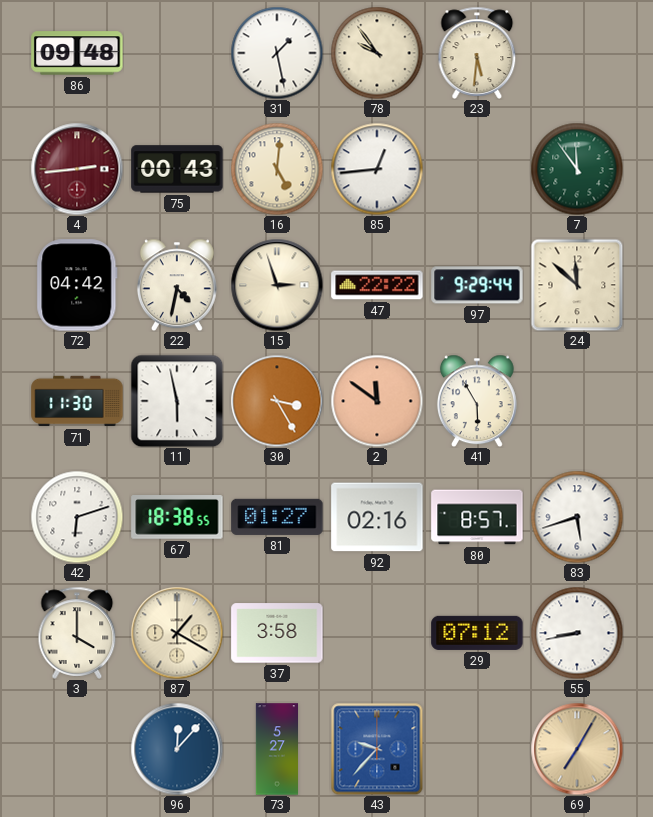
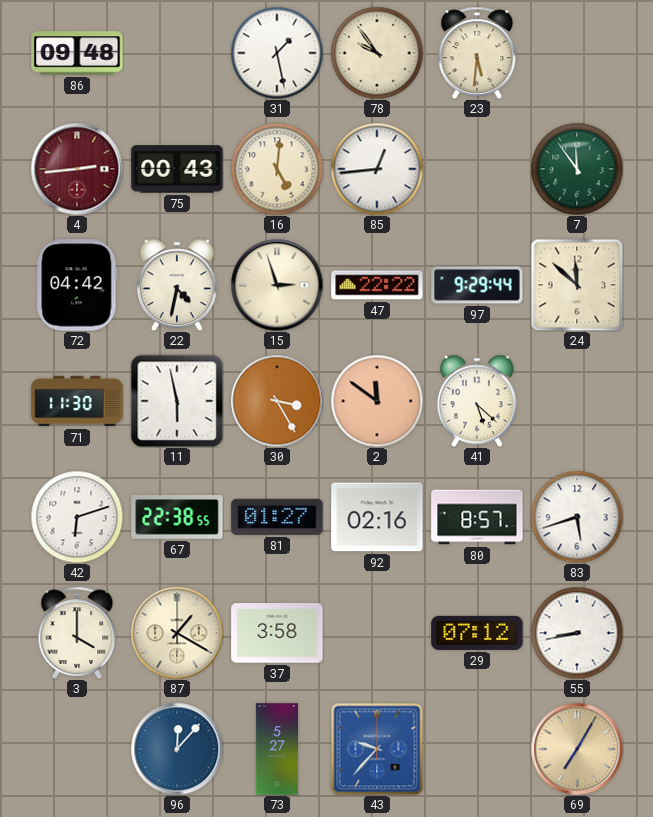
41: 5:55 -> 5:22 (477, 401)
67: 18:38 -> 22:38 (177, 518)
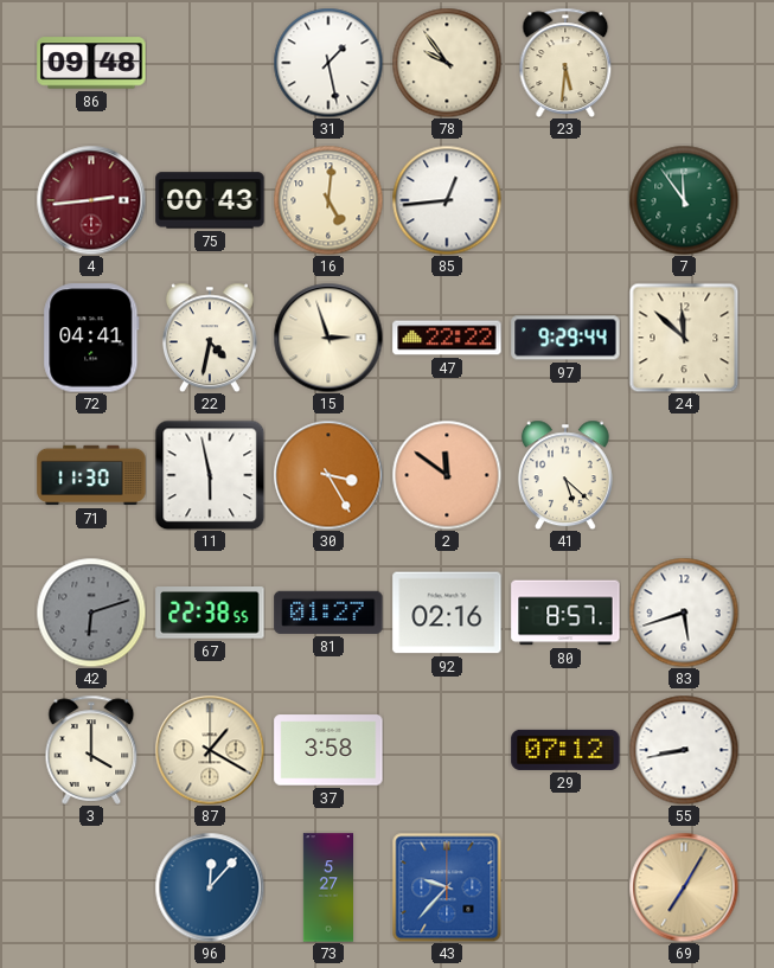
72: 04:42 -> 04:41 (91, 338)
42 dial: white -> grey (91, 613)
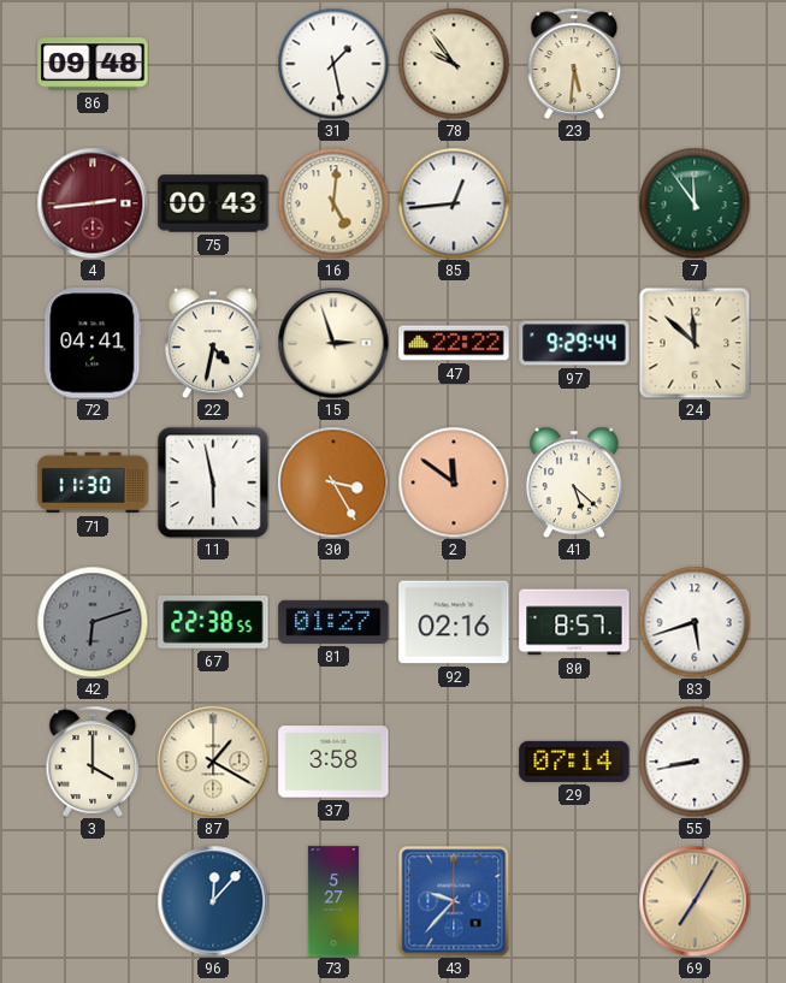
29: 07:12 -> 07:14 (574, 762)
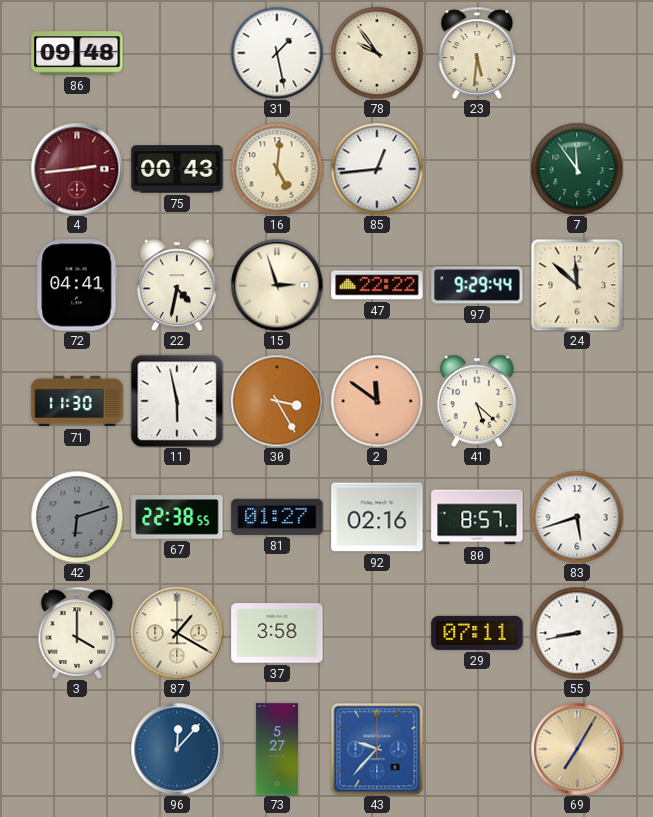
29: 07:14 -> 07:11 (477, 633)
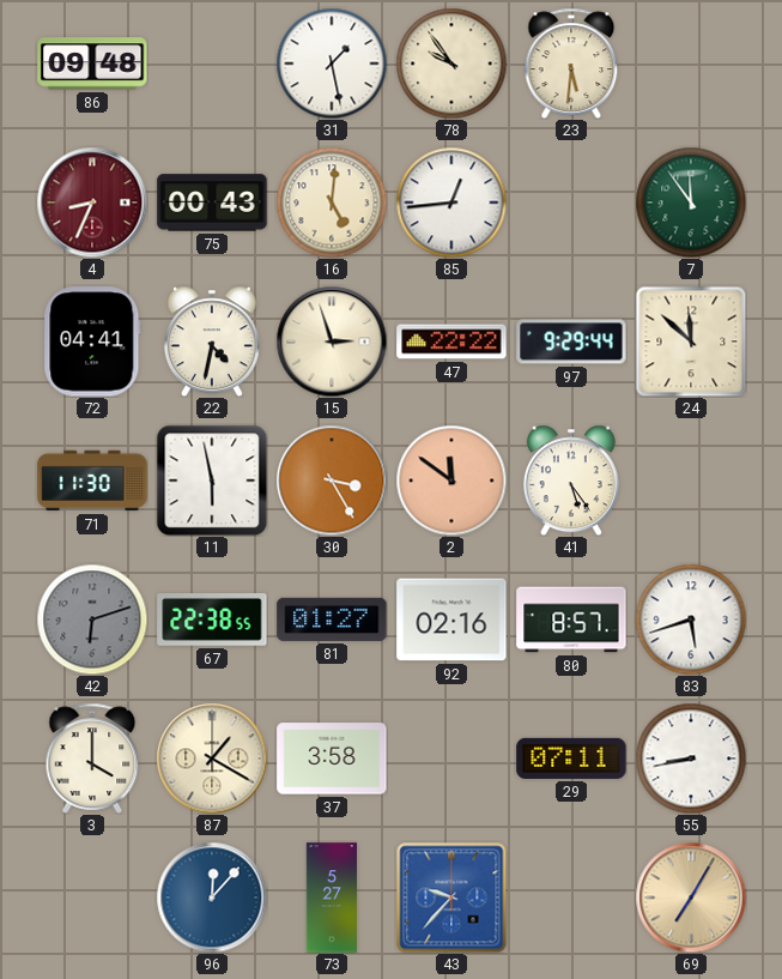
4: 2:44 -> 8:34 (92, 203)
41: 5:22 -> 5:24 (571, 481)
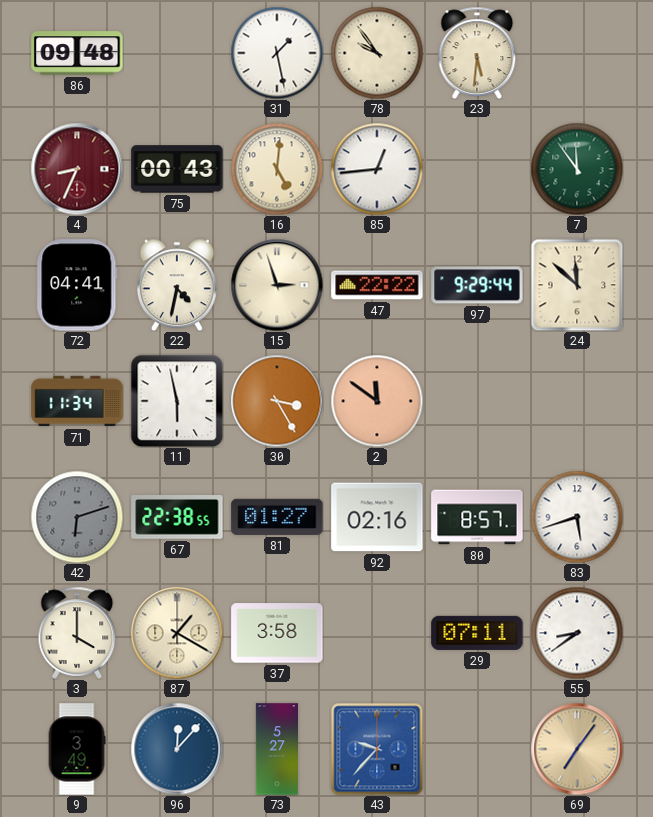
71: 11:30 -> 11:34 (77, 401)
41: 5:24 -> none (571, 481)
55: 8:43 -> 8:39 (577, 633)
9: none -> 3:49 (77, 749)
69: 7:05 -> 7:06 (577, 749)
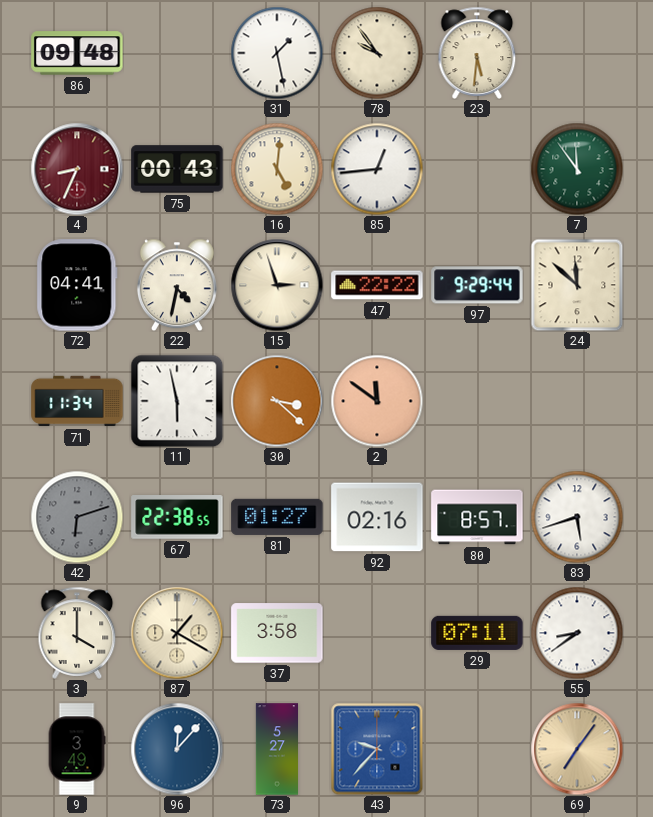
30: 3:25 -> 3:22 (277, 401)
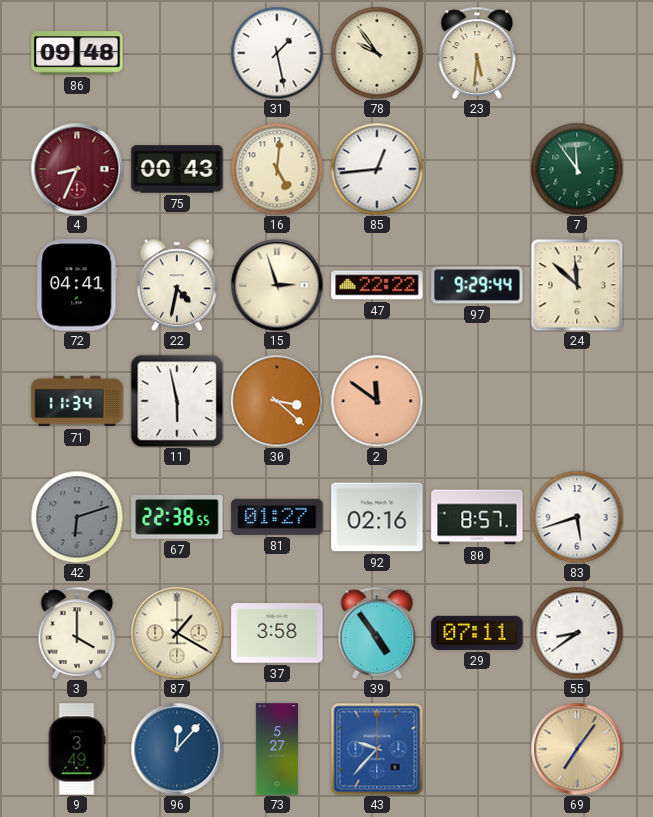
39: none -> 4:54 (377, 633)
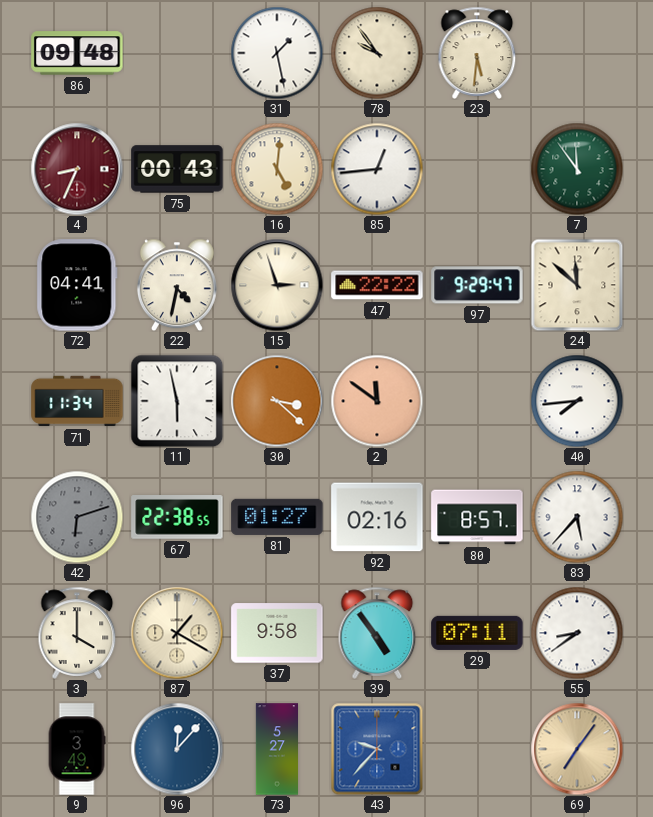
97: 9:29:44 -> 9:29:47 (477, 285)
40: none -> 7:44 (577, 401)
83: 5:42 -> 5:37 (577, 517)
37: 3:58 -> 9:58 (277, 633)
